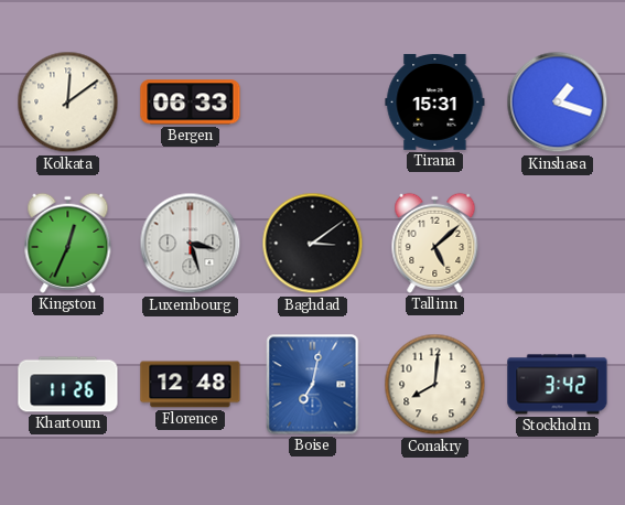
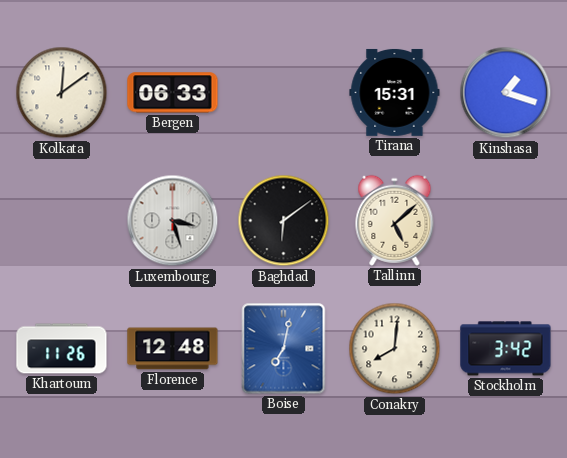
Kingston: 12:34 -> none (68, 243)
Baghdad: 3:09 -> 6:09 (284, 221)
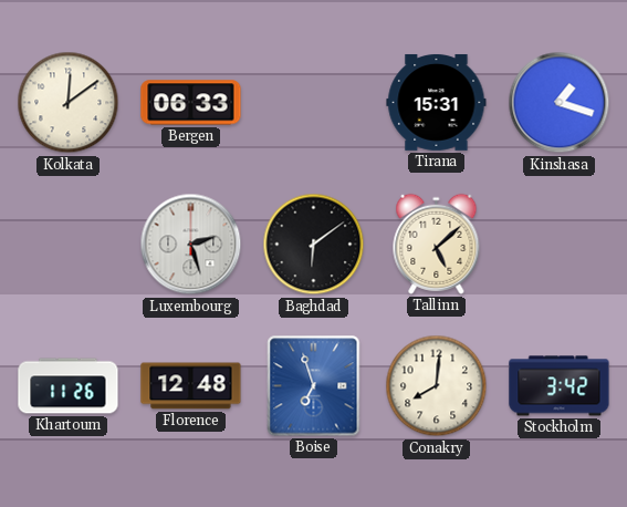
Luxembourg: 3:27 -> 2:27 (191, 245)
Boise: 7:02 -> 6:57 (314, 386)
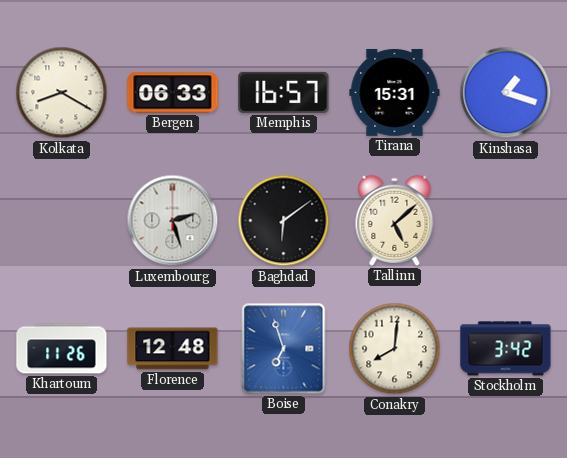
Kolkata: 12:09 -> 8:20 (62, 93)
Memphis: none -> 16:57 (284, 92)
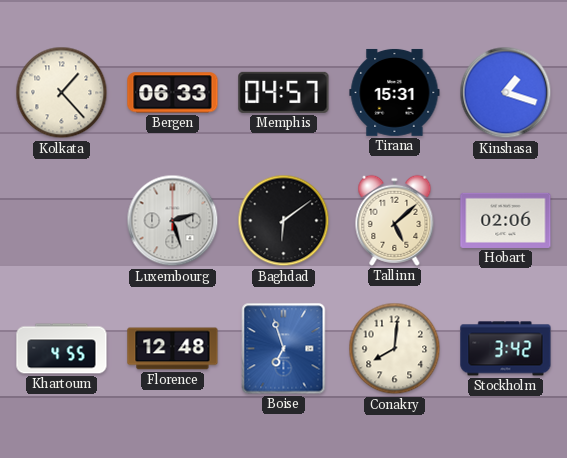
Kolkata: 8:20 -> 1:23 (62, 93)
Memphis: 16:57 -> 04:57 (284, 92)
Hobart: none -> 02:06 (506, 220)
Khartoum: 11:26 -> 4:55 (62, 349)
